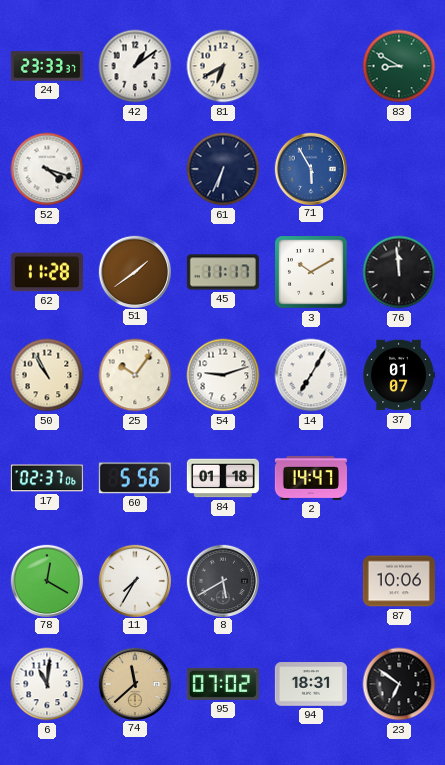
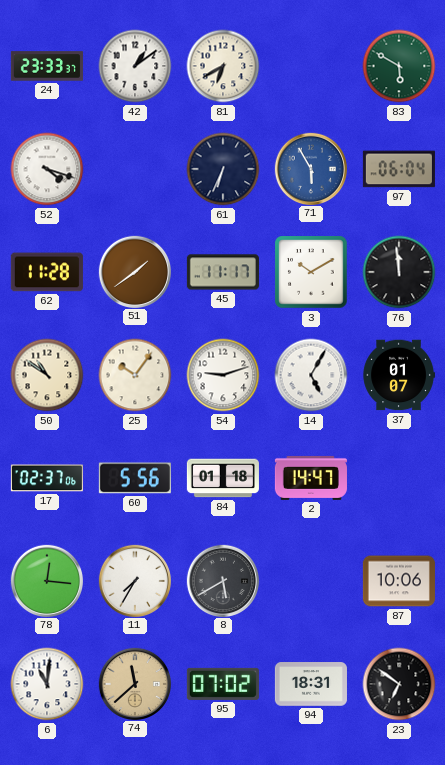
83: 8:50 -> 5:50 (399, 66)
97: none -> 06:04 (399, 169)
50: 10:55 -> 10:51 (47, 375)
14: 7:05 -> 5:05 (311, 375)
78: 12:20 -> 12:16 (46, 580)
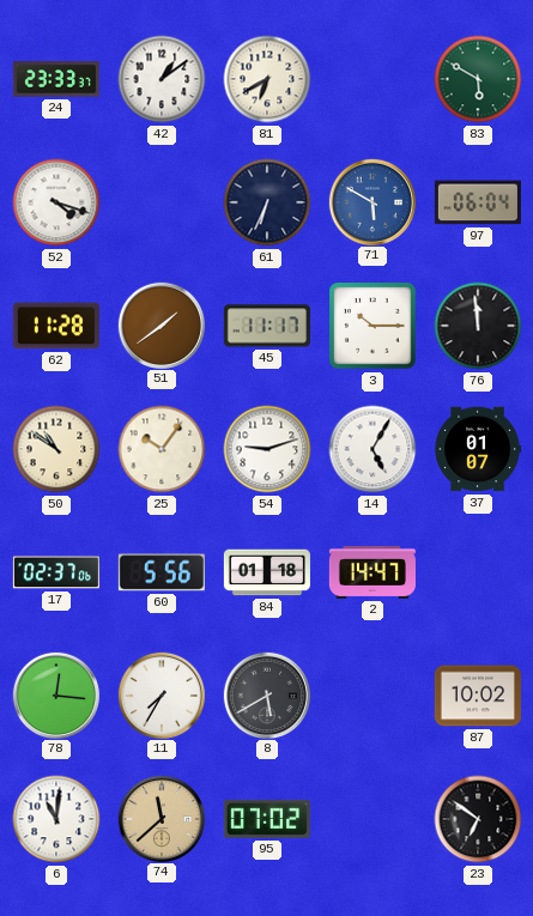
71: 5:55 -> 5:50 (371, 201)
3: 10:10 -> 10:15 (373, 326)
87: 10:06 -> 10:02 (478, 696)
94: 18:31 -> none (311, 684)
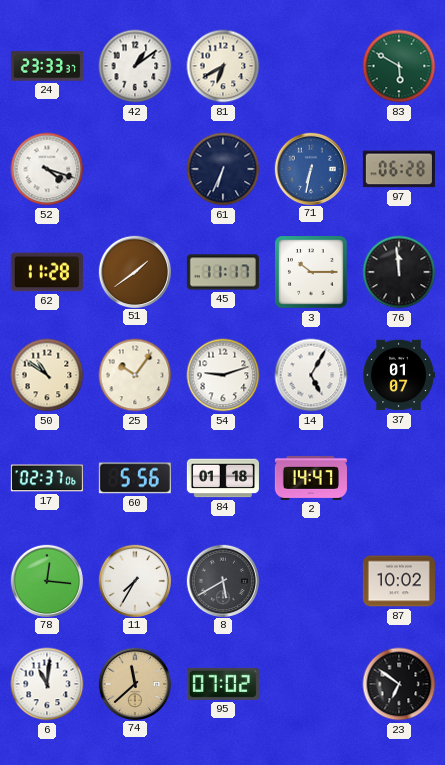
71: 5:50 -> 6:32 (310, 168)
97: 06:04 -> 06:28 (399, 169)
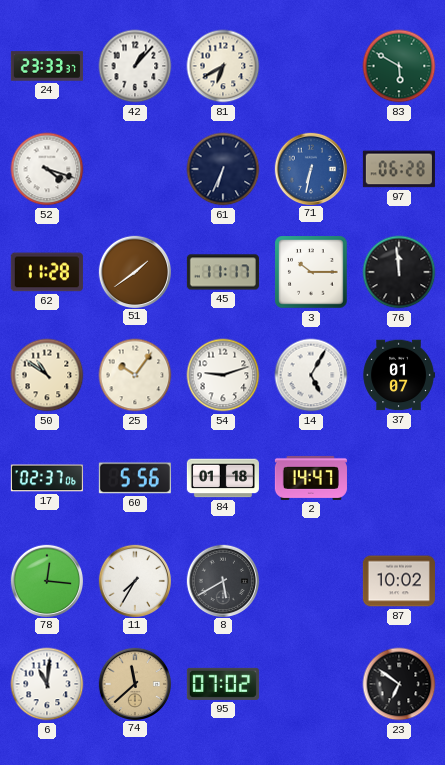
42: 1:09 -> 1:07 (135, 66)
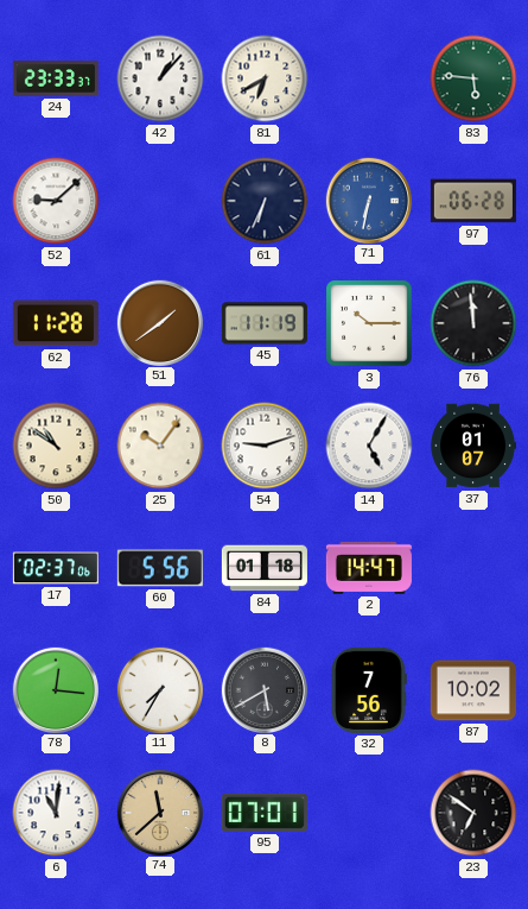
83: 5:50 -> 5:46 (473, 78)
52: 4:18 -> 9:08 (56, 201)
45: 11:17 -> 11:19 (265, 323)
32: none -> 7:56 (369, 690)
95: 07:02 -> 07:01 (265, 813)
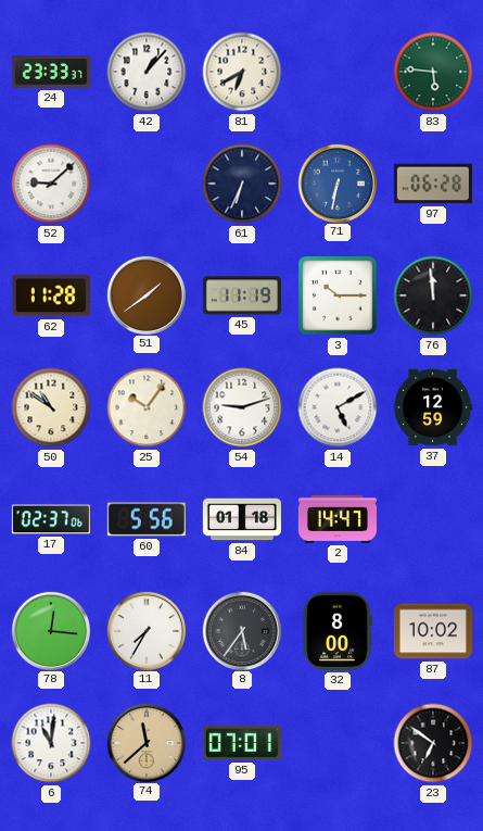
14: 5:05 -> 5:10 (338, 407)
37: 01:07 -> 12:59 (433, 407)
8: 5:40 -> 5:36 (241, 630)
32: 7:56 -> 8:00 (338, 631)
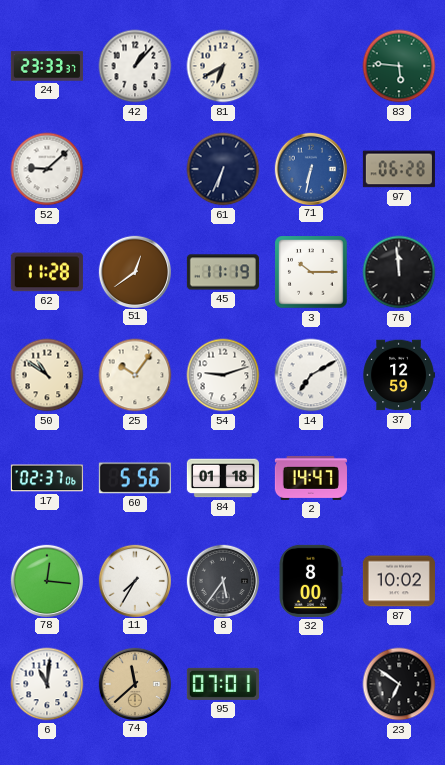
51: 1:39 -> 12:39 (134, 271)
14: 5:10 -> 7:10 (311, 375)
